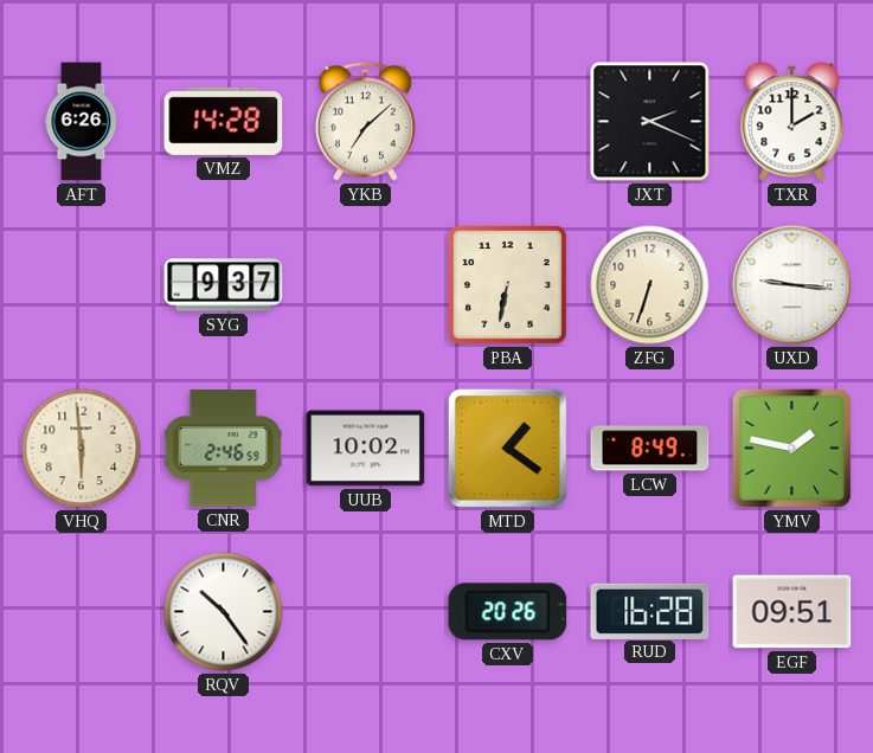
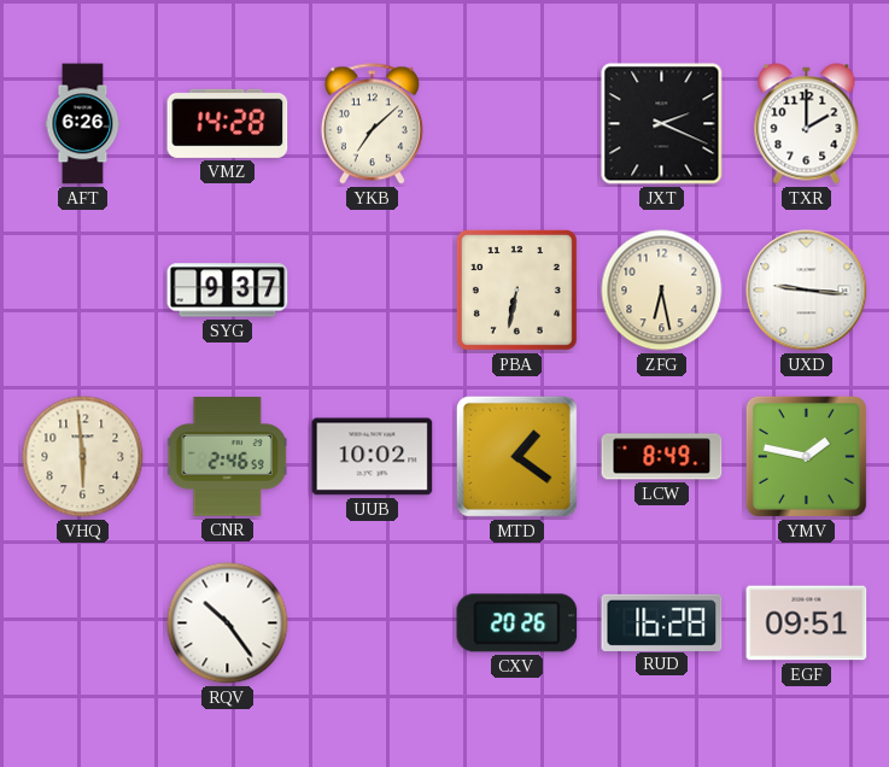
ZFG: 6:33 -> 6:28 (662, 291)
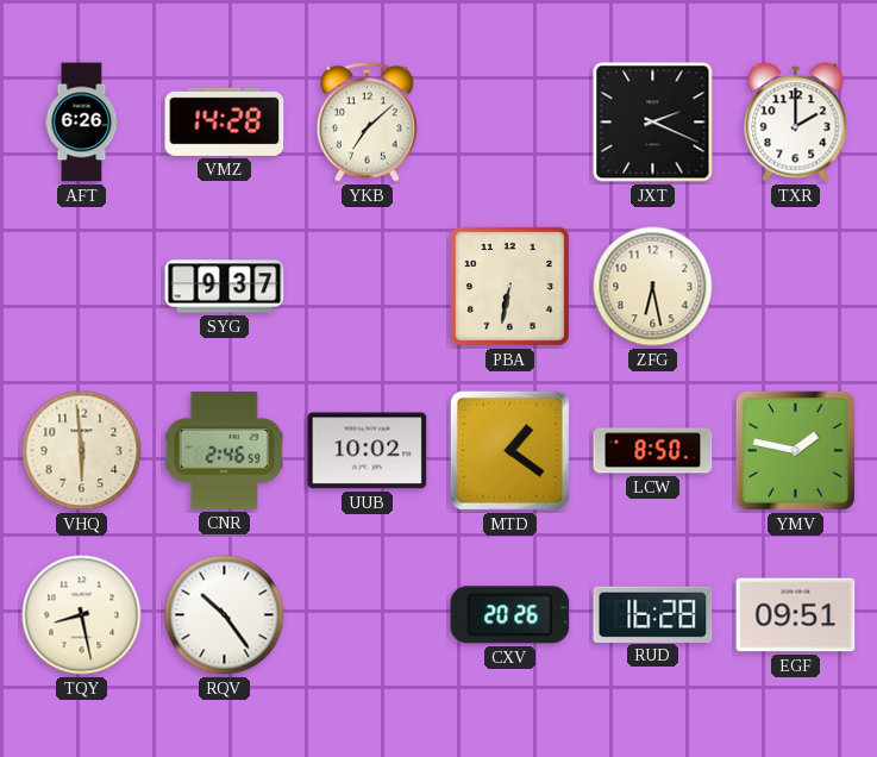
UXD: 9:16 -> none (807, 291)
LCW: 8:49 -> 8:50 (653, 451)
TQY: none -> 8:28 (82, 615)
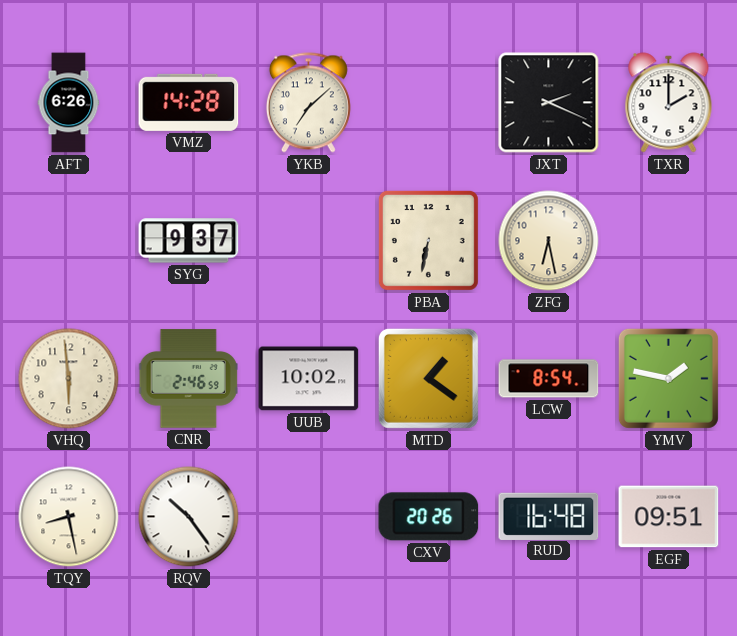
LCW: 8:50 -> 8:54 (549, 379)
RUD: 16:28 -> 16:48 (549, 516)
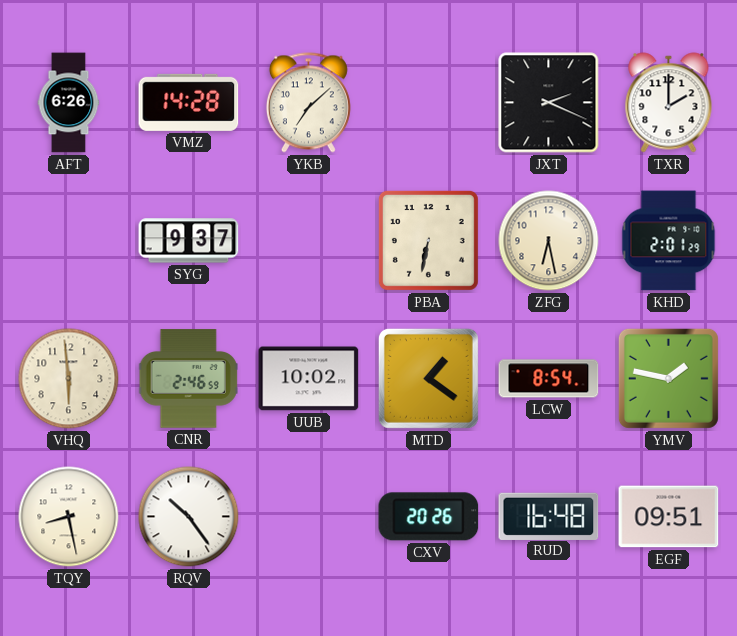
KHD: none -> 2:01 (669, 241)
